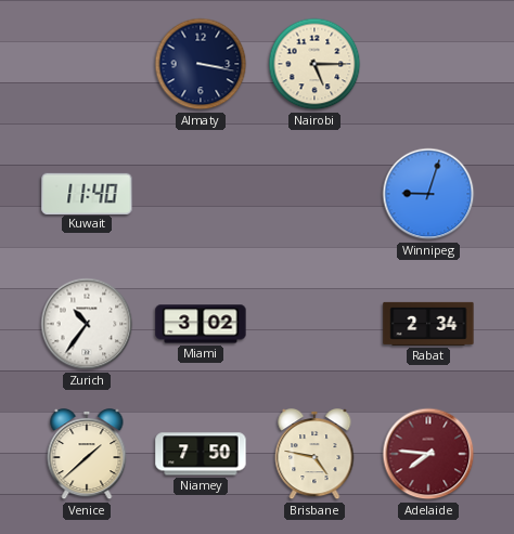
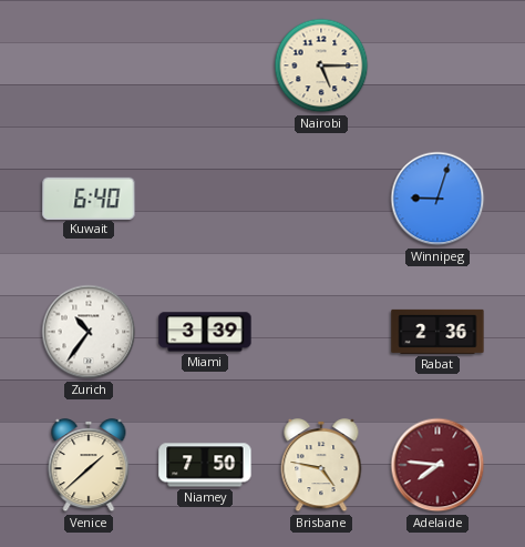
Almaty: 3:17 -> none (201, 64)
Kuwait: 11:40 -> 6:40 (89, 197)
Miami: 3:02 -> 3:39 (205, 332)
Rabat: 2:34 -> 2:36 (437, 332)
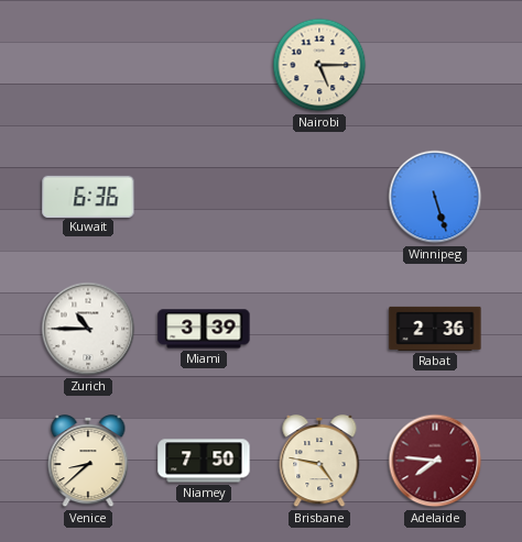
Kuwait: 6:40 -> 6:36 (88, 196)
Winnipeg: 9:03 -> 5:27 (435, 197)
Zurich: 10:36 -> 10:45 (88, 329)
Venice: 1:38 -> 8:38 (88, 462)
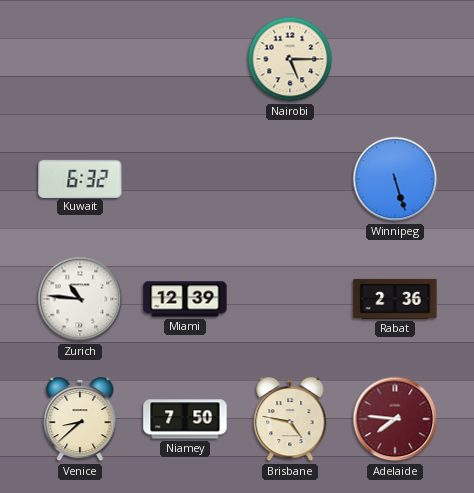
Kuwait: 6:36 -> 6:32 (80, 178)
Zurich: 10:45 -> 10:46 (80, 299)
Miami: 3:39 -> 12:39 (185, 299)
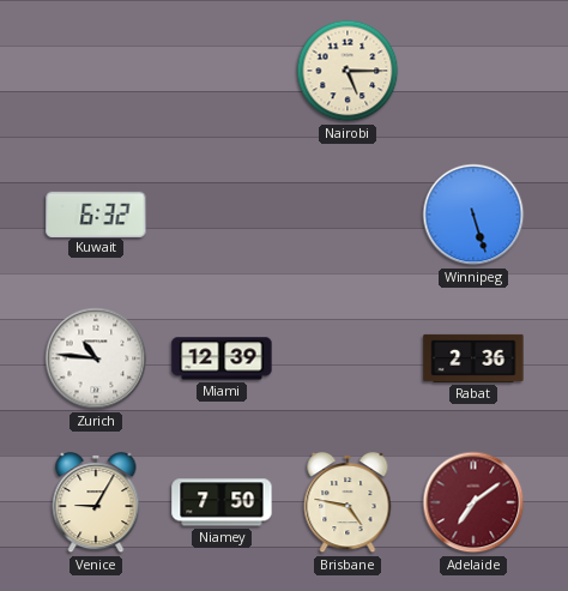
Venice: 8:38 -> 9:05 (96, 503)
Adelaide: 7:46 -> 7:09 (473, 502)
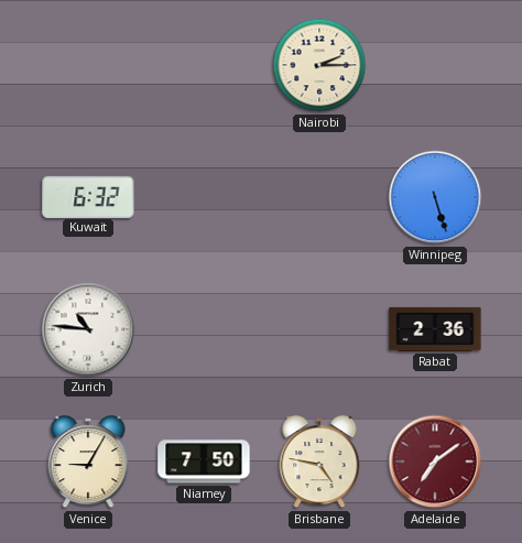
Nairobi: 5:15 -> 2:15 (319, 65)
Miami: 12:39 -> none (222, 358)
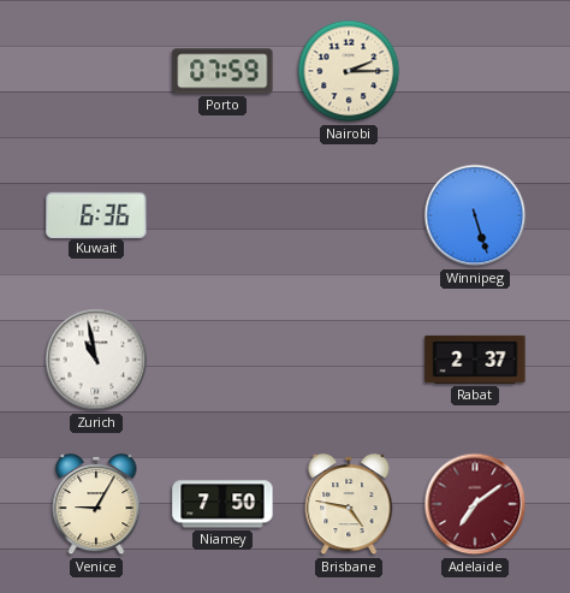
Porto: none -> 07:59 (222, 71)
Kuwait: 6:32 -> 6:36 (96, 214)
Zurich: 10:46 -> 10:58 (96, 360)
Rabat: 2:36 -> 2:37 (475, 360)
